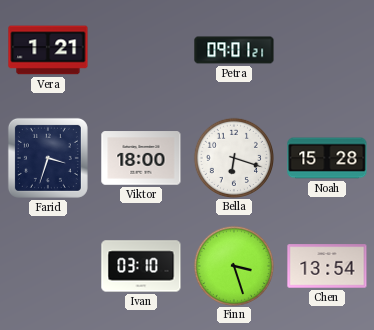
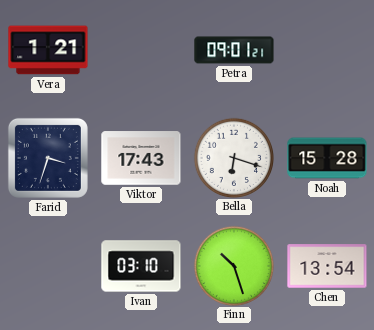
Viktor: 18:00 -> 17:43 (141, 158)
Finn: 3:27 -> 10:27 (233, 265)
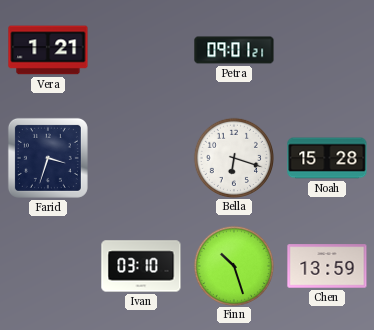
Viktor: 17:43 -> none (141, 158)
Chen: 13:54 -> 13:59 (327, 266)
